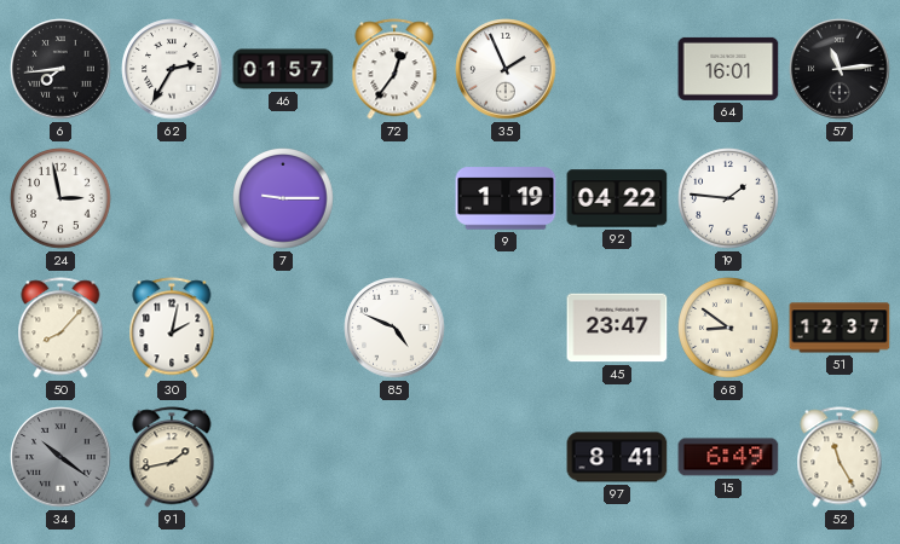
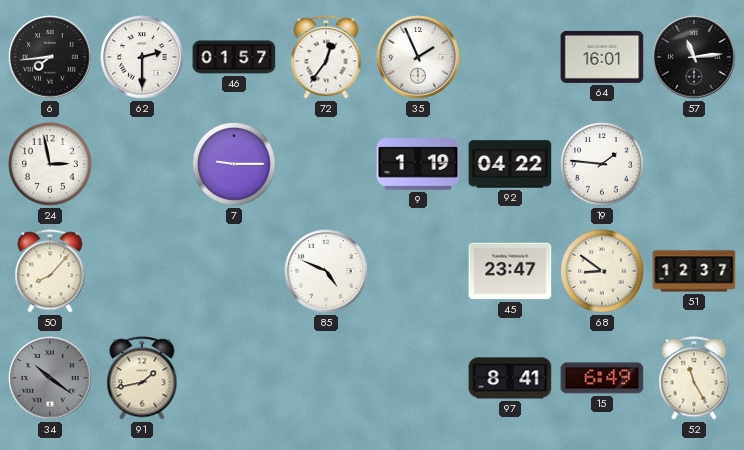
62: 2:35 -> 2:30 (142, 57)
30: 2:02 -> none (172, 328)
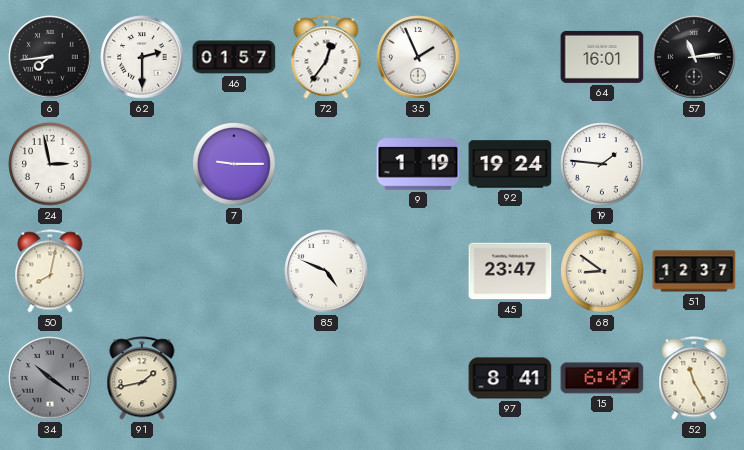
92: 04:22 -> 19:24 (510, 164)
50: 8:07 -> 8:02 (50, 271)
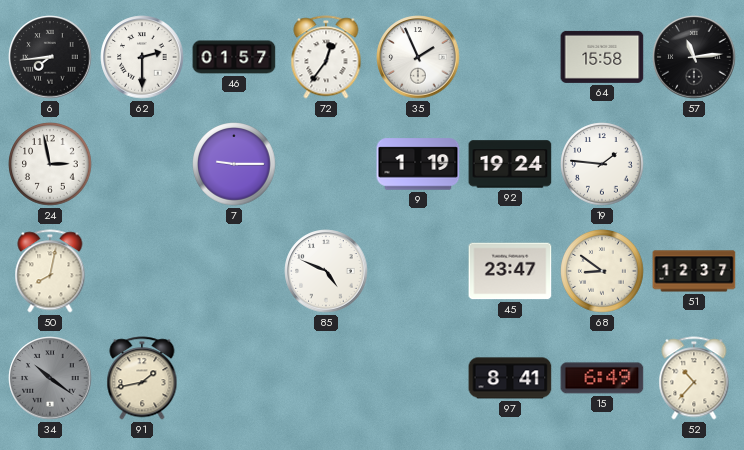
64: 16:01 -> 15:58 (602, 57)
52: 11:25 -> 10:37 (694, 378)
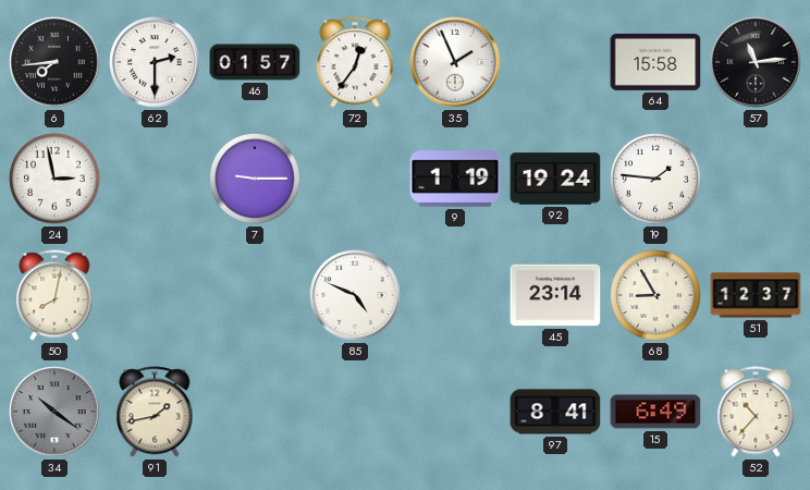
45: 23:47 -> 23:14 (555, 295)
68: 8:51 -> 8:55 (655, 295)
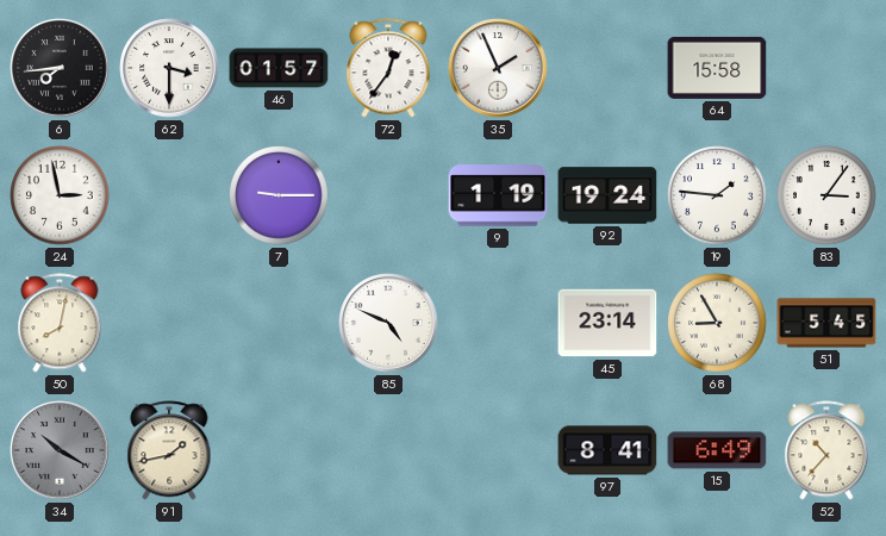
62: 2:30 -> 3:30 (169, 68)
57: 11:14 -> none (756, 62)
83: none -> 3:06 (826, 195)
51: 12:37 -> 5:45 (826, 323)
34: 10:21 -> 10:20 (60, 450)
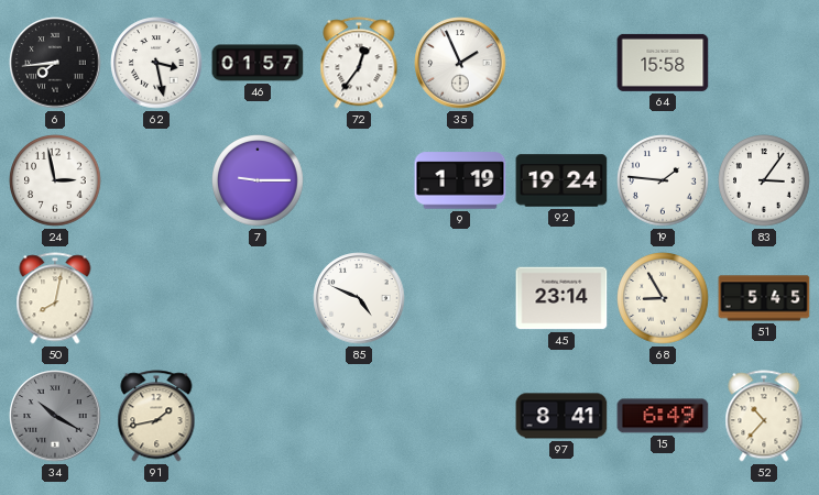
62: 3:30 -> 3:28 (156, 63)
